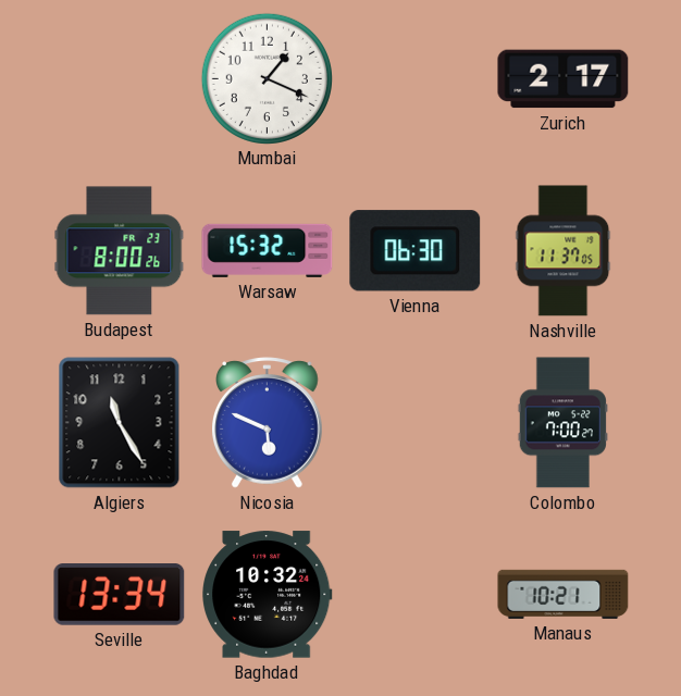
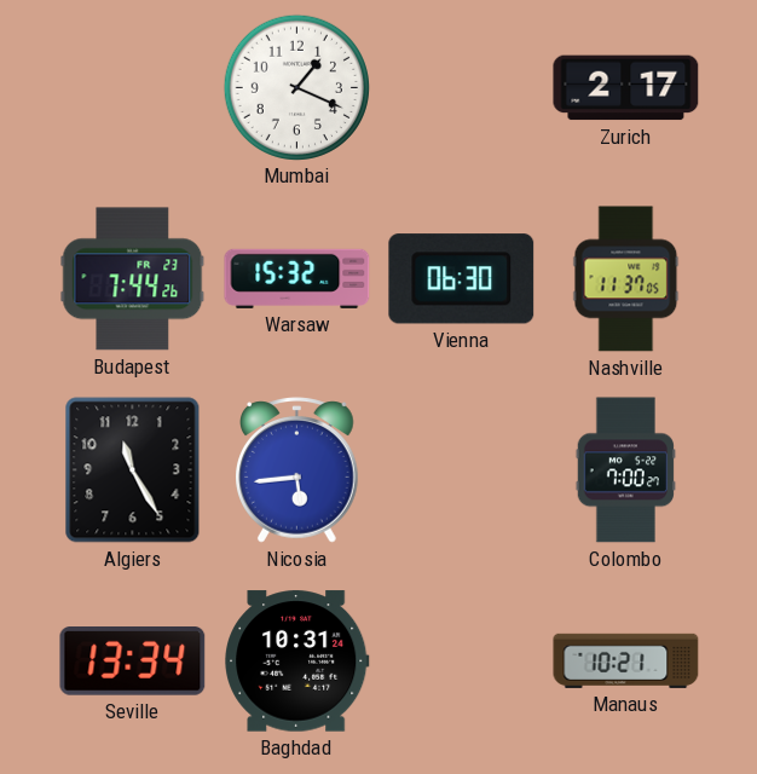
Budapest: 8:00 -> 7:44 (133, 279)
Nicosia: 5:49 -> 5:44 (297, 470)
Baghdad: 10:32 -> 10:31 (297, 662)
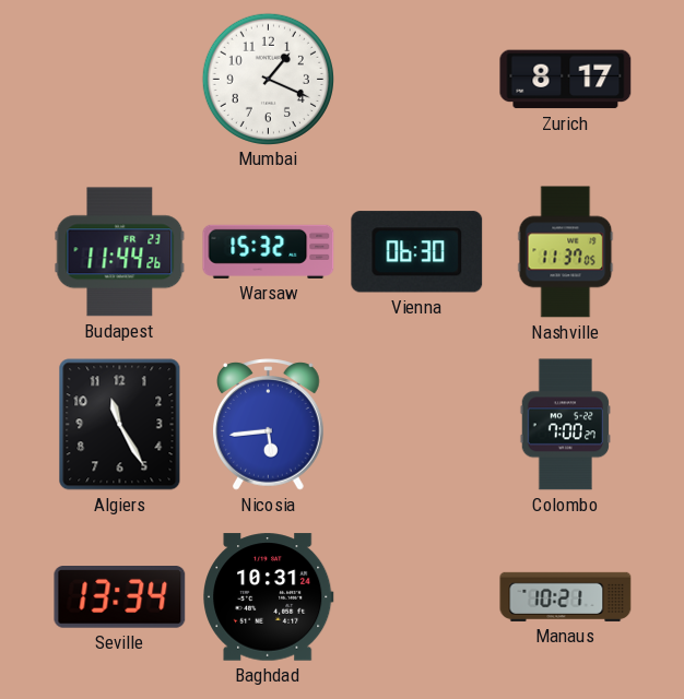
Zurich: 2:17 -> 8:17 (566, 80)
Budapest: 7:44 -> 11:44 (120, 252)
